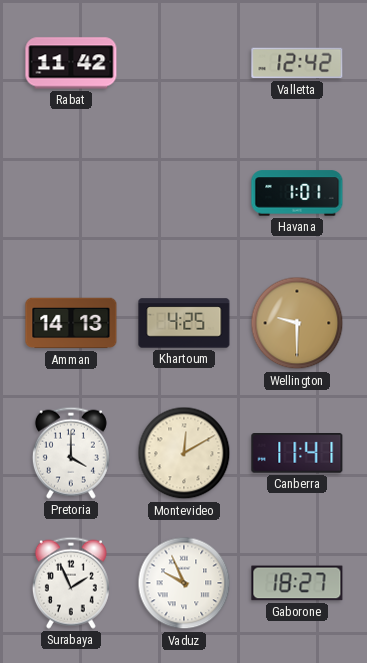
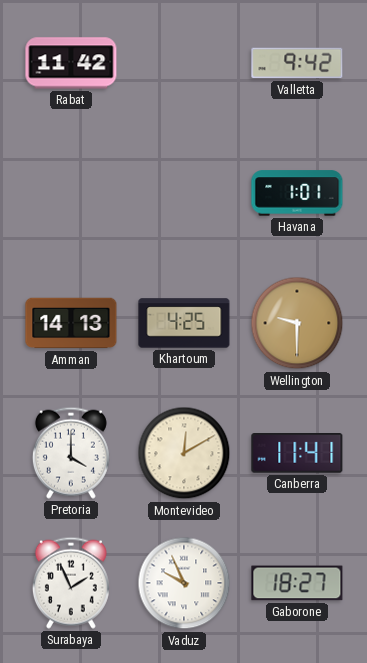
Valletta: 12:42 -> 9:42 (297, 63)
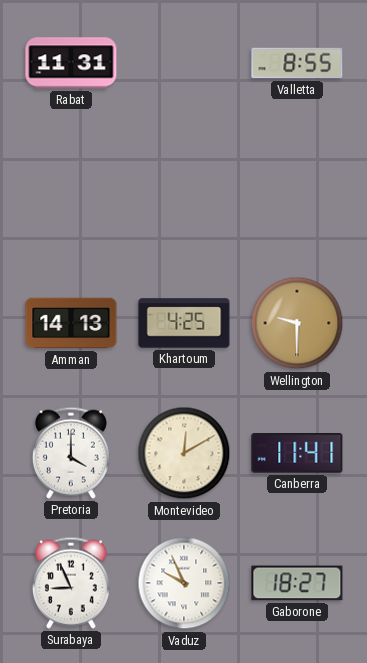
Rabat: 11:42 -> 11:31 (71, 63)
Valletta: 9:42 -> 8:55 (297, 63)
Havana: 1:01 -> none (297, 193)
Surabaya: 1:56 -> 8:56 (71, 583)
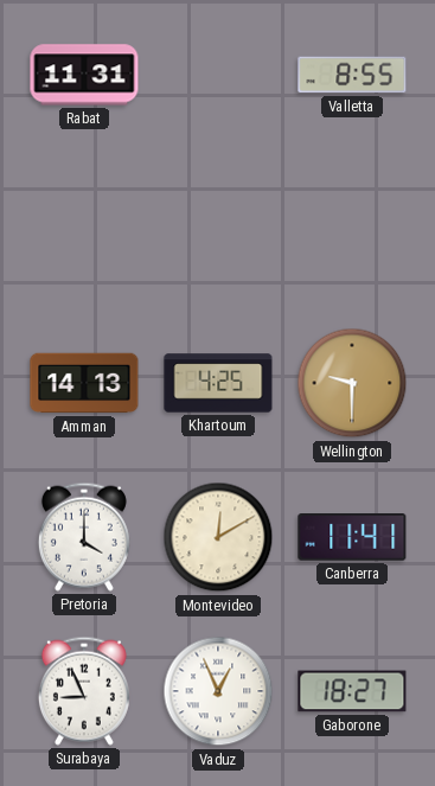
Vaduz: 9:56 -> 12:56 (218, 691)
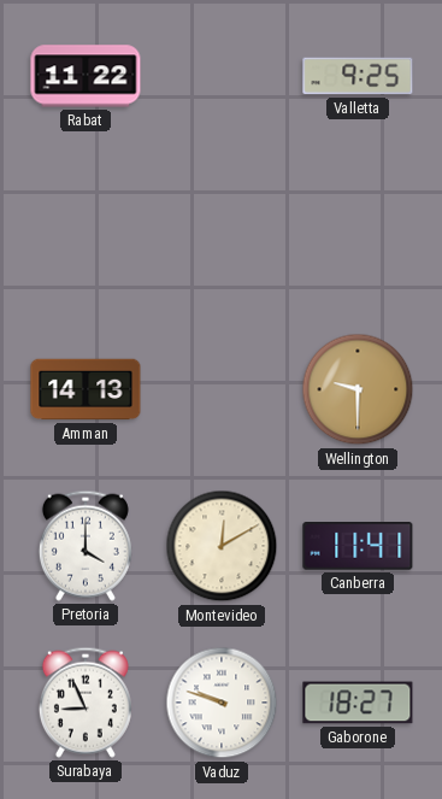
Rabat: 11:31 -> 11:22 (86, 76)
Valletta: 8:55 -> 9:25 (358, 76)
Khartoum: 4:25 -> none (218, 383)
Vaduz: 12:56 -> 9:48 (222, 703)
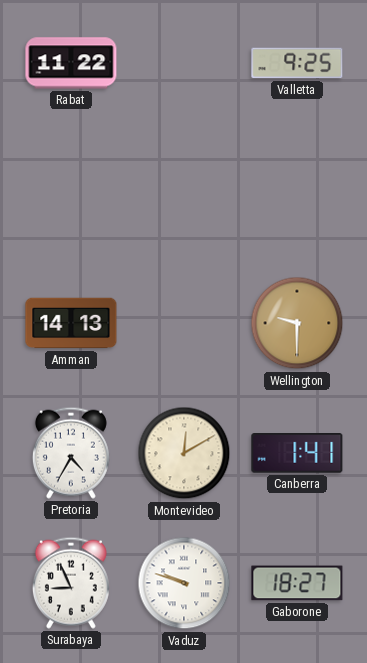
Pretoria: 4:00 -> 4:35 (71, 453)
Canberra: 11:41 -> 1:41 (297, 453)
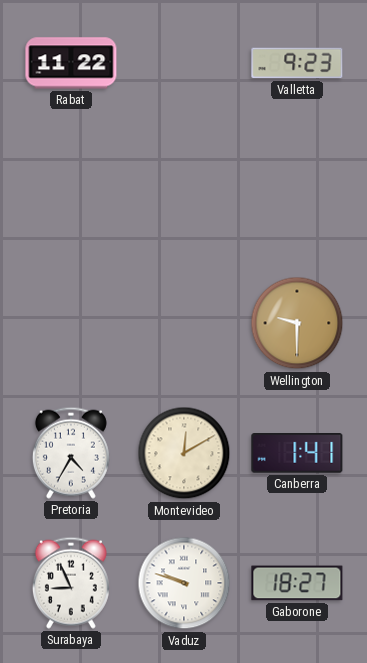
Valletta: 9:25 -> 9:23 (297, 63)
Amman: 14:13 -> none (71, 323)
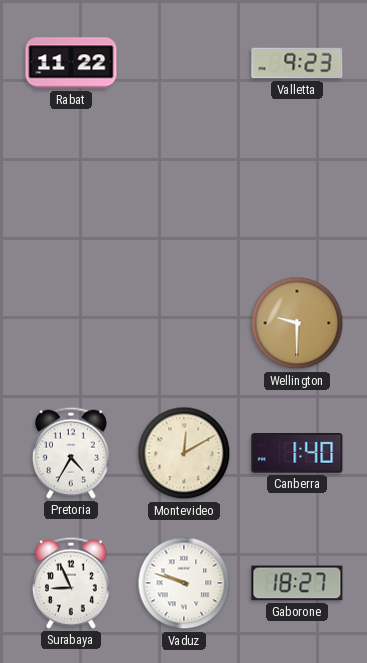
Canberra: 1:41 -> 1:40 (297, 453)
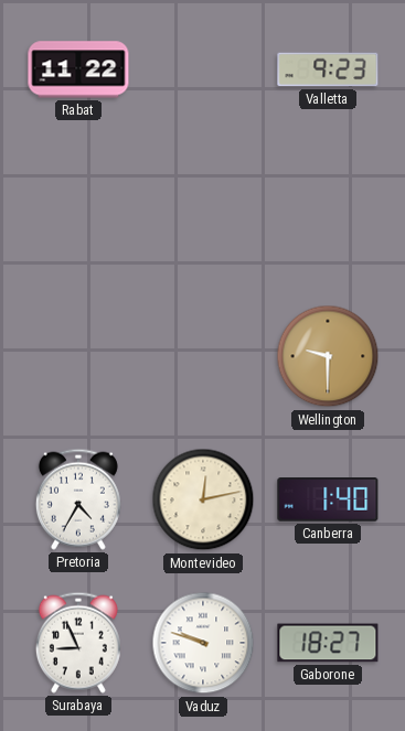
Montevideo: 12:10 -> 12:13 (203, 499)
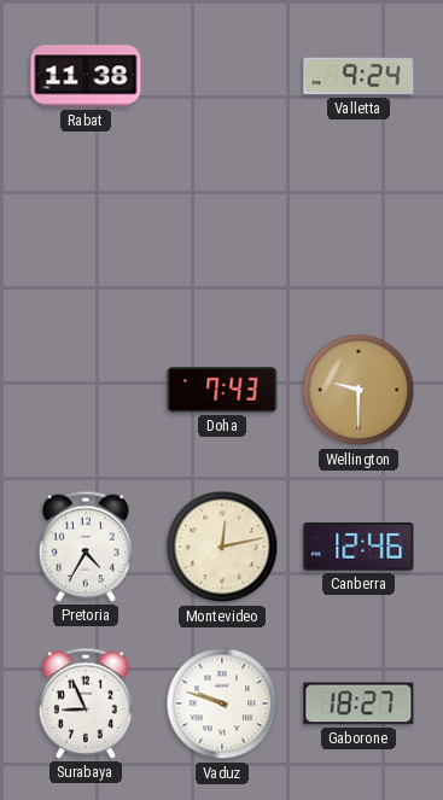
Rabat: 11:22 -> 11:38 (86, 76)
Valletta: 9:23 -> 9:24 (359, 76)
Doha: none -> 7:43 (222, 390)
Canberra: 1:40 -> 12:46 (359, 547)
